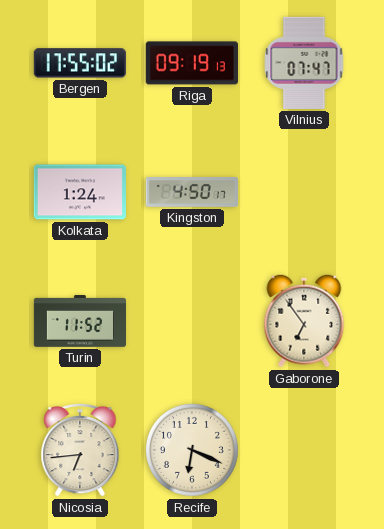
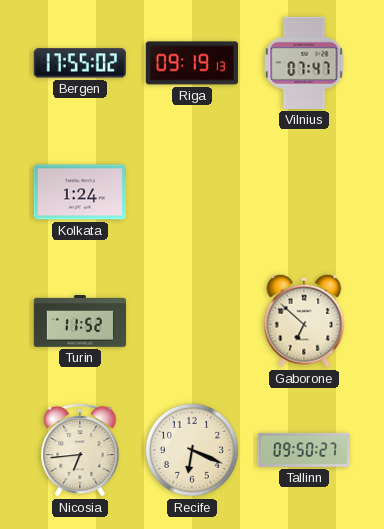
Kingston: 4:50 -> none (192, 193)
Gaborone: 6:54 -> 6:52 (304, 321)
Tallinn: none -> 09:50 (304, 450)
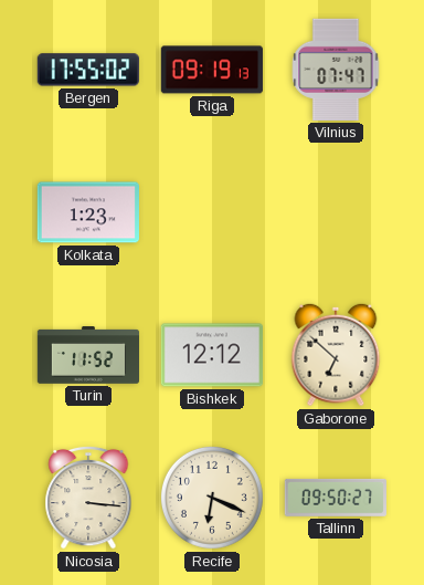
Kolkata: 1:24 -> 1:23 (88, 212)
Bishkek: none -> 12:12 (212, 355)
Nicosia: 6:44 -> 3:16 (88, 498)
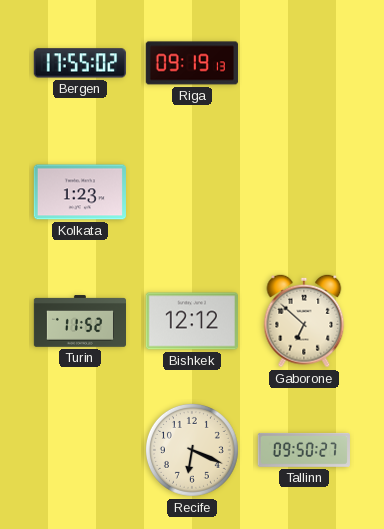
Vilnius: 07:47 -> none (336, 70)
Nicosia: 3:16 -> none (88, 498)
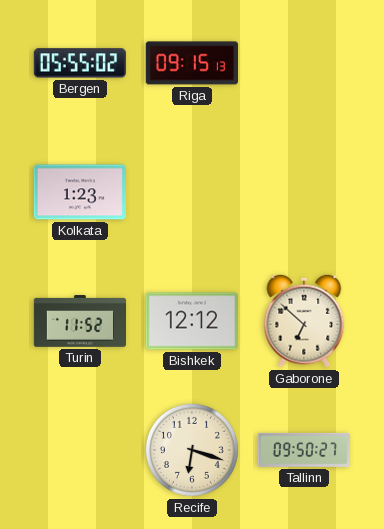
Bergen: 17:55 -> 05:55 (80, 63)
Riga: 09:19 -> 09:15 (192, 63)
Recife: 6:19 -> 6:18 (192, 450)
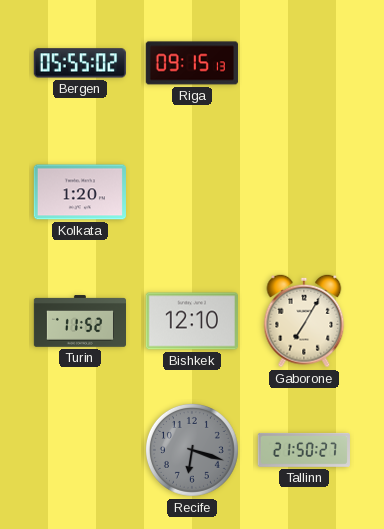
Kolkata: 1:23 -> 1:20 (80, 192)
Bishkek: 12:12 -> 12:10 (192, 321)
Gaborone: 6:52 -> 7:05 (304, 321)
Recife dial: cream -> grey (192, 450)
Tallinn: 09:50 -> 21:50 (304, 450)
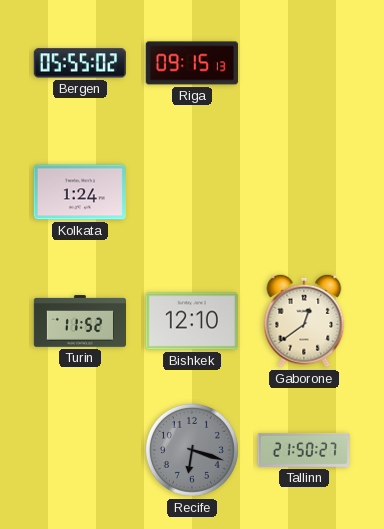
Kolkata: 1:20 -> 1:24 (80, 192)
Gaborone: 7:05 -> 12:39 (304, 321)
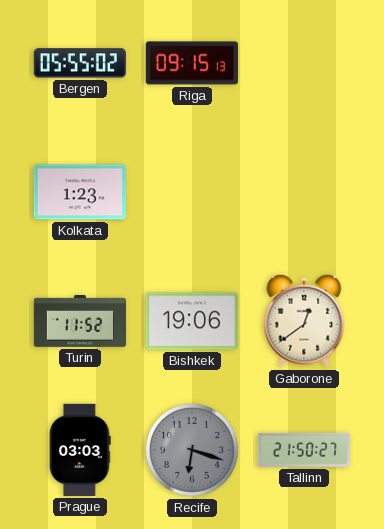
Kolkata: 1:24 -> 1:23 (80, 192)
Bishkek: 12:10 -> 19:06 (192, 321)
Prague: none -> 03:03 (80, 450)
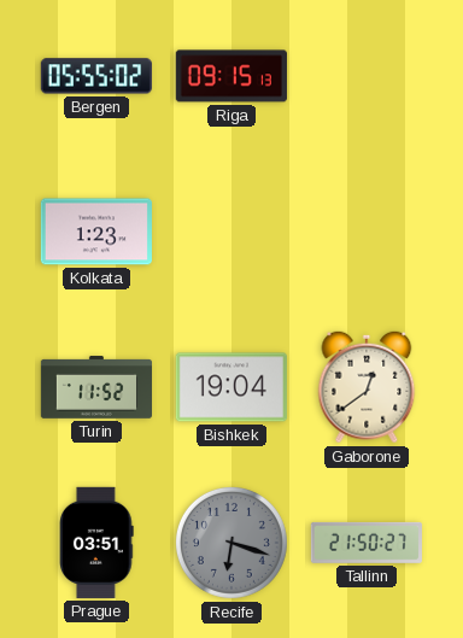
Bishkek: 19:06 -> 19:04 (231, 387)
Prague: 03:03 -> 03:51 (96, 543)
